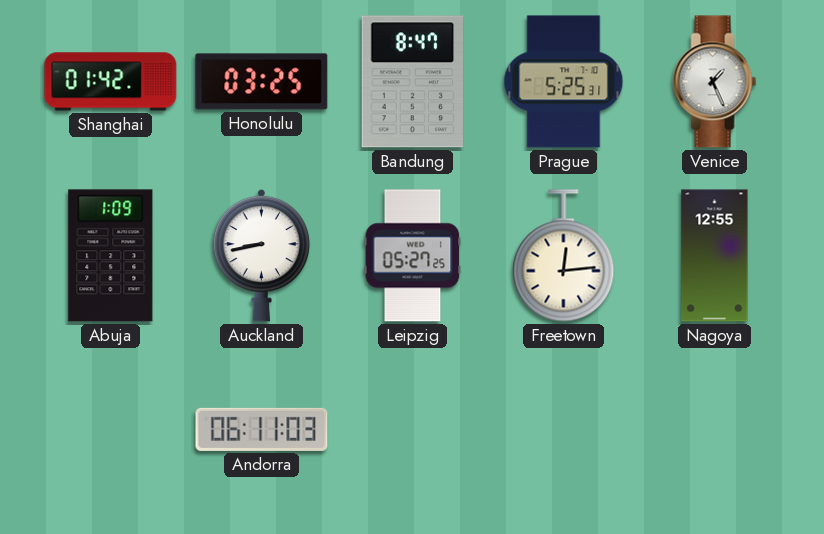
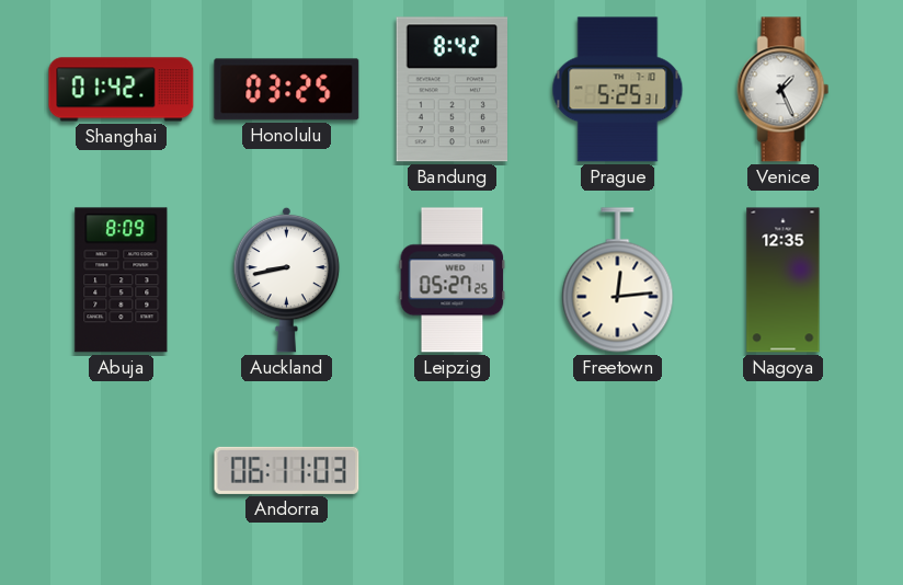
Bandung: 8:47 -> 8:42 (451, 90)
Abuja: 1:09 -> 8:09 (122, 280)
Nagoya: 12:55 -> 12:35 (784, 280)
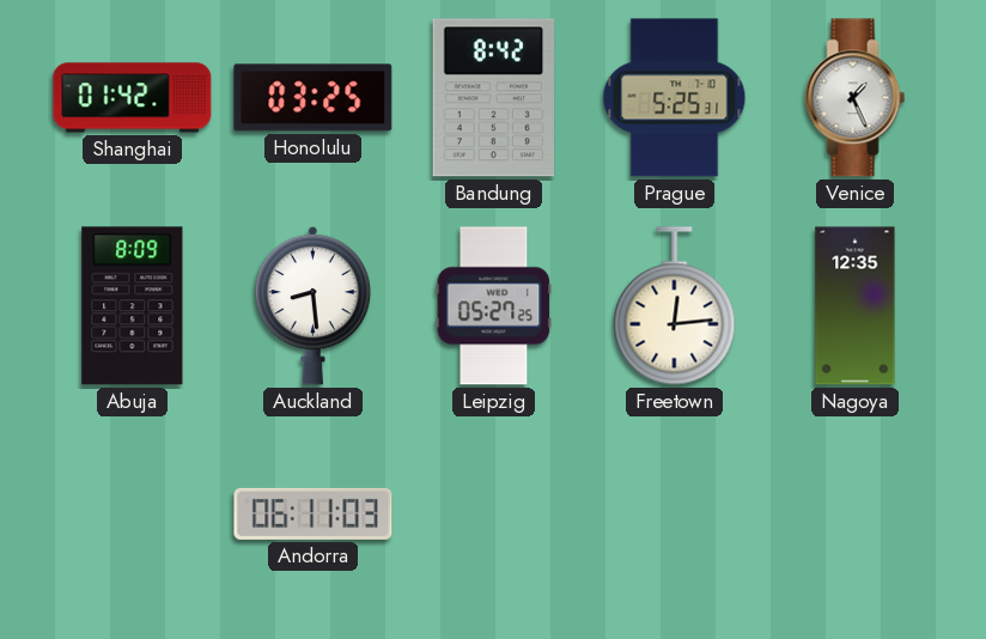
Auckland: 8:43 -> 8:29 (314, 305)
